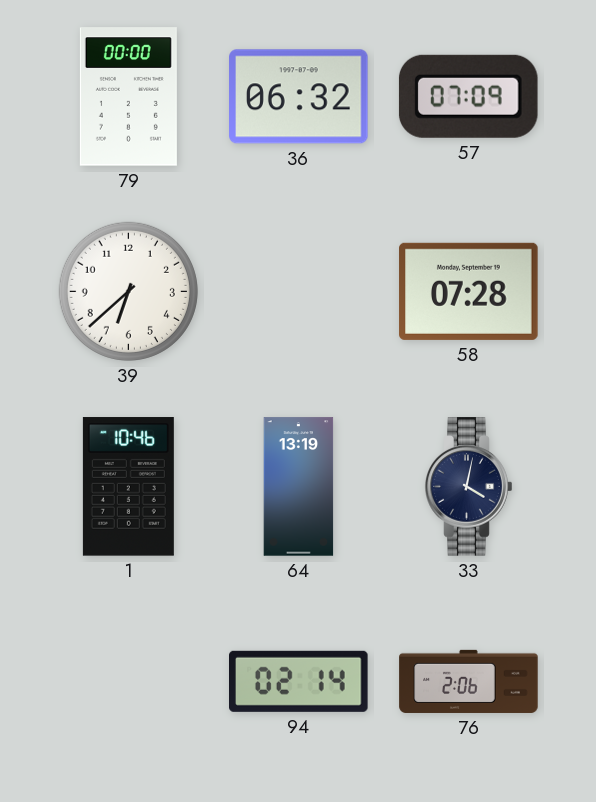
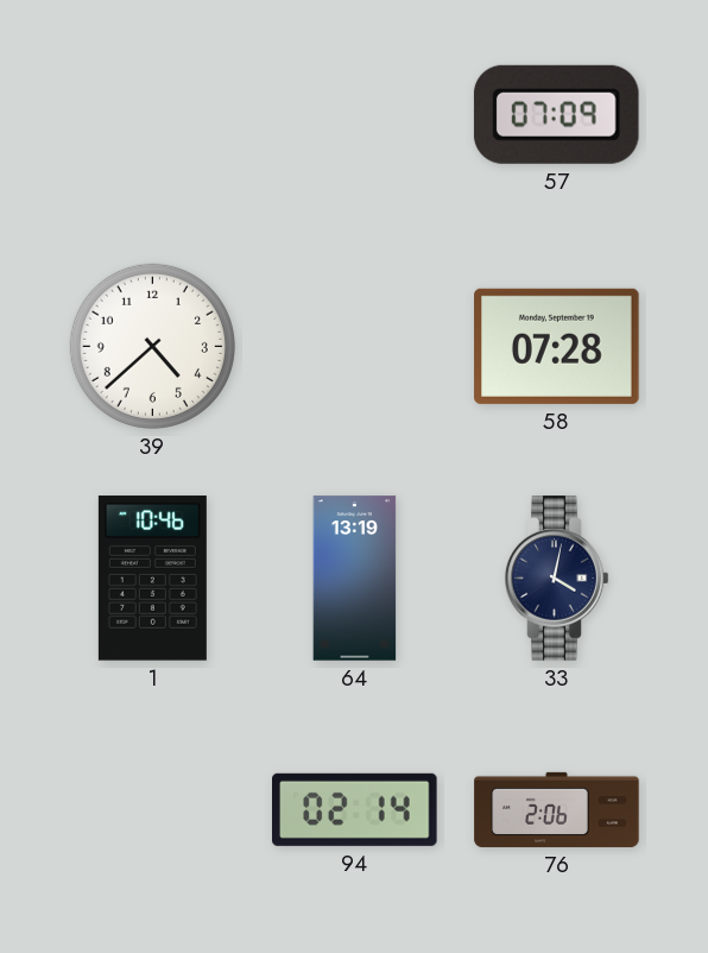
79: 00:00 -> none (128, 97)
36: 06:32 -> none (299, 97)
39: 6:38 -> 4:38 (152, 346)
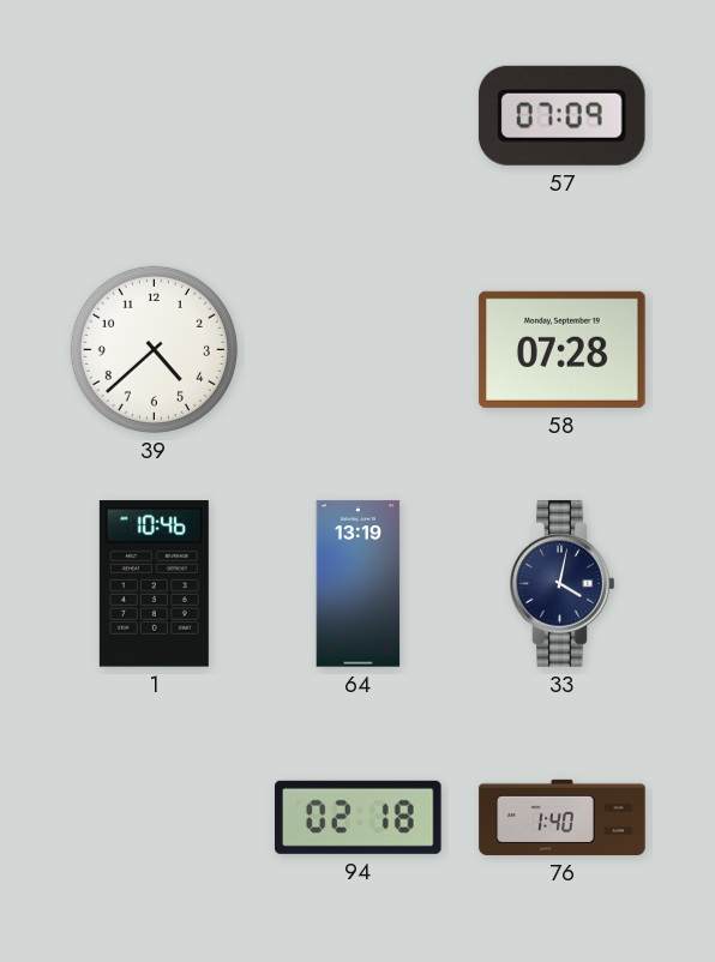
94: 02:14 -> 02:18 (359, 817)
76: 2:06 -> 1:40 (563, 817)
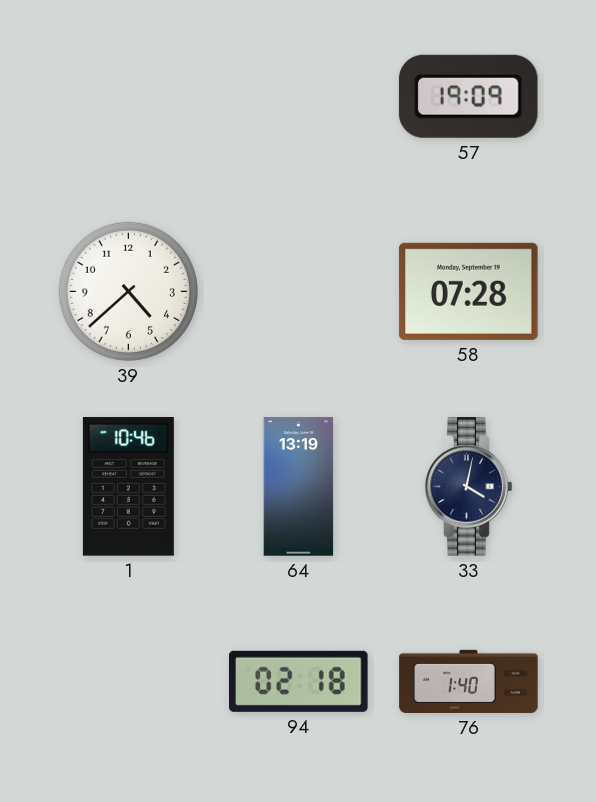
57: 07:09 -> 19:09 (468, 96)
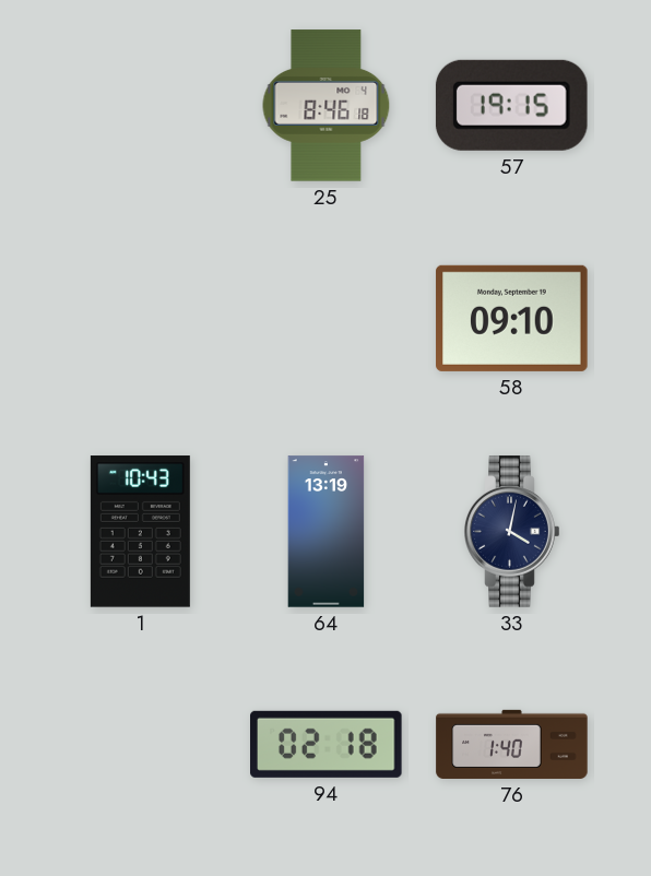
25: none -> 8:46 (327, 106)
57: 19:09 -> 19:15 (511, 105)
39: 4:38 -> none (128, 291)
58: 07:28 -> 09:10 (512, 318)
1: 10:46 -> 10:43 (140, 532)
